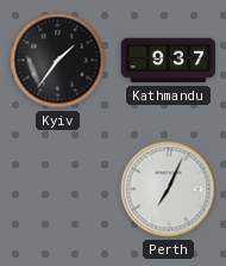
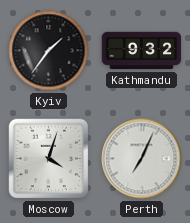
Kathmandu: 9:37 -> 9:32 (142, 51)
Moscow: none -> 4:03 (49, 159)
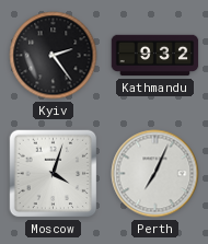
Kyiv: 1:36 -> 2:24 (54, 56)
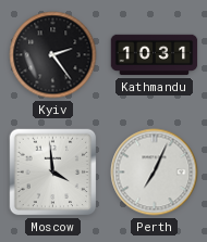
Kathmandu: 9:32 -> 10:31 (155, 55)
Moscow: 4:03 -> 3:59 (53, 173)
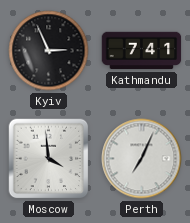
Kyiv: 2:24 -> 2:56 (49, 51)
Kathmandu: 10:31 -> 7:41 (142, 51)
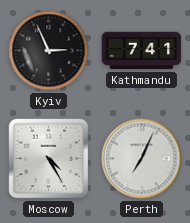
Moscow: 3:59 -> 4:25 (49, 159)
